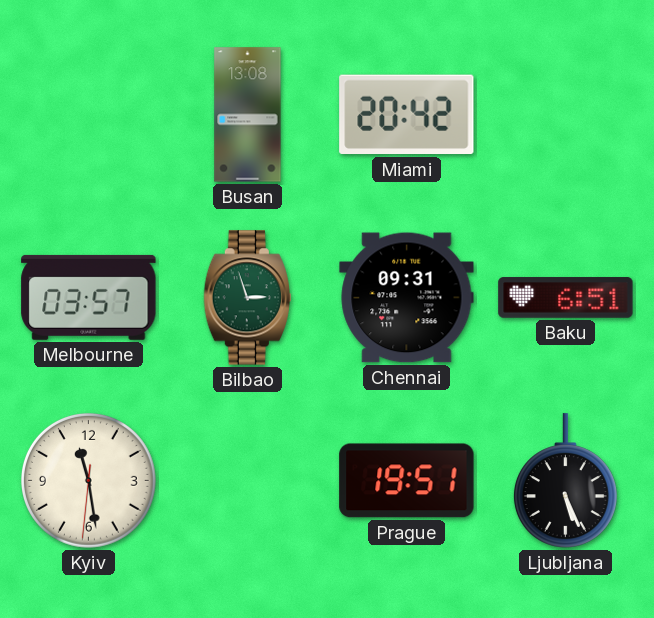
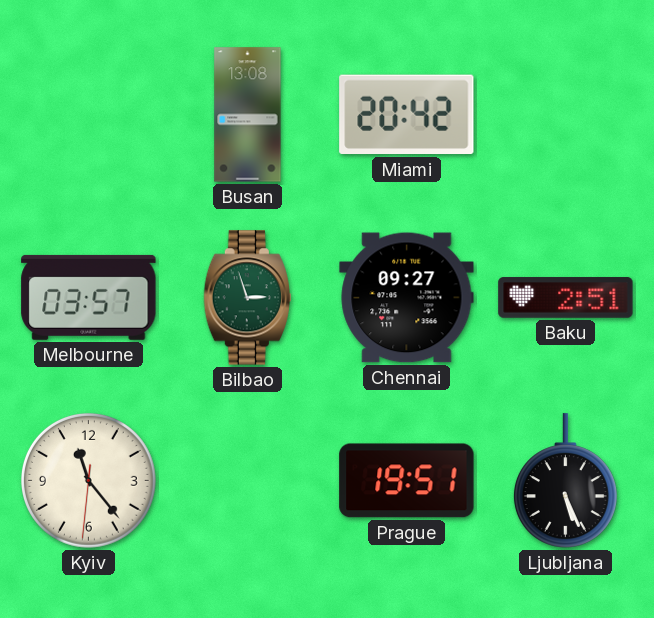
Chennai: 09:31 -> 09:27 (407, 298)
Baku: 6:51 -> 2:51 (566, 298)
Kyiv: 11:28 -> 11:23 (88, 480)
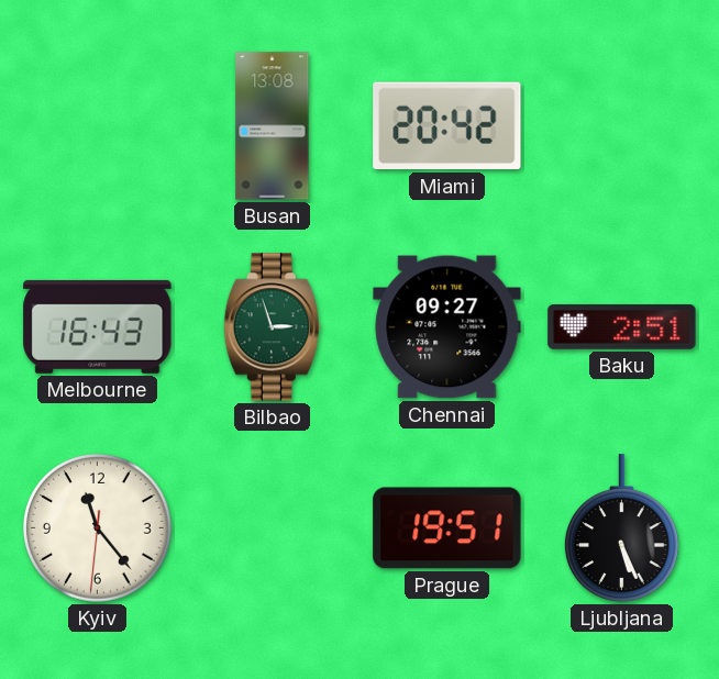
Melbourne: 03:57 -> 16:43 (98, 326)
